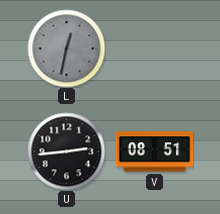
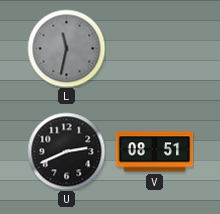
L: 12:32 -> 11:32 (66, 48)
U: 2:44 -> 2:41 (66, 151)
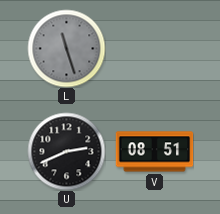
L: 11:32 -> 11:27 (66, 48)
